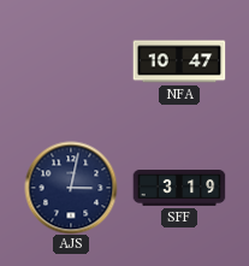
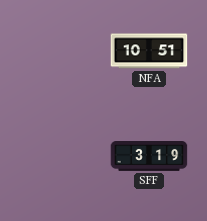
NFA: 10:47 -> 10:51 (149, 51)
AJS: 3:02 -> none (71, 188)
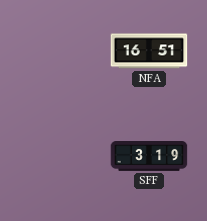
NFA: 10:51 -> 16:51 (149, 51)
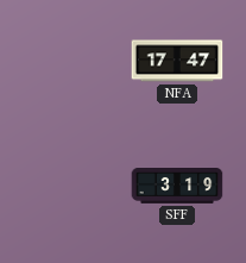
NFA: 16:51 -> 17:47 (177, 61)
